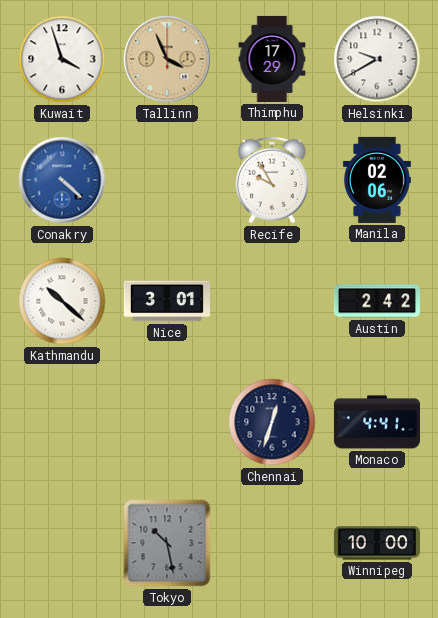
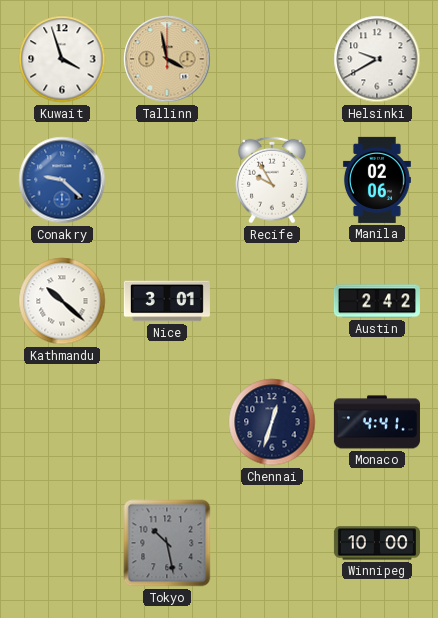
Tallinn: 3:56 -> 3:58 (167, 59)
Thimphu: 17:29 -> none (272, 59)
Conakry: 4:22 -> 9:22 (62, 180)
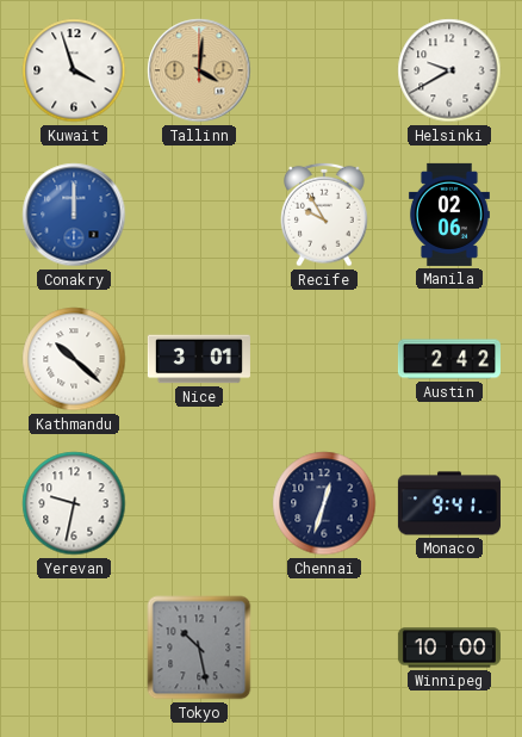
Tallinn: 3:58 -> 4:01 (199, 70)
Conakry: 9:22 -> 12:00 (74, 215)
Yerevan: none -> 9:32 (74, 503)
Monaco: 4:41 -> 9:41 (449, 503)
